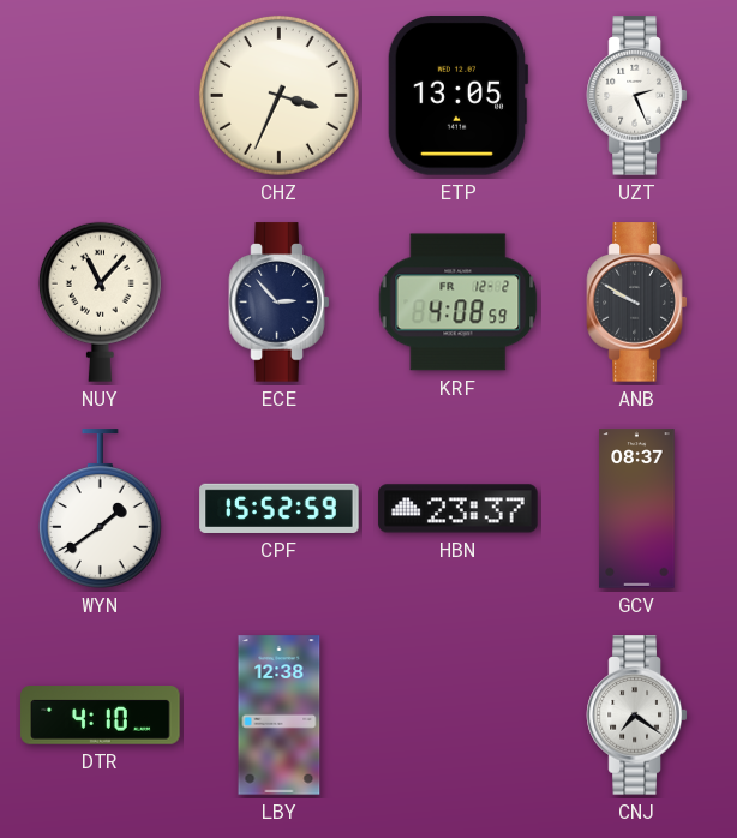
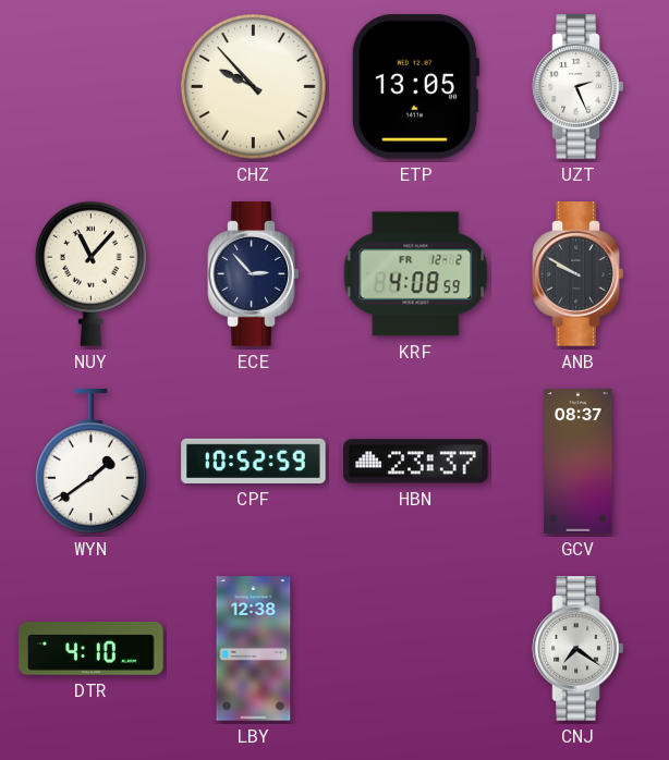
CHZ: 3:34 -> 9:53 (253, 86)
CPF: 15:52 -> 10:52 (254, 461)
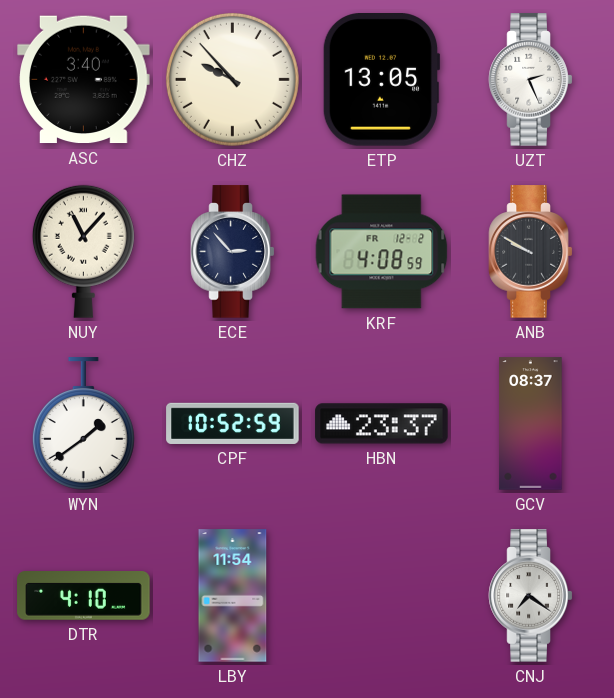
ASC: none -> 3:40 (84, 80)
LBY: 12:38 -> 11:54 (233, 596)
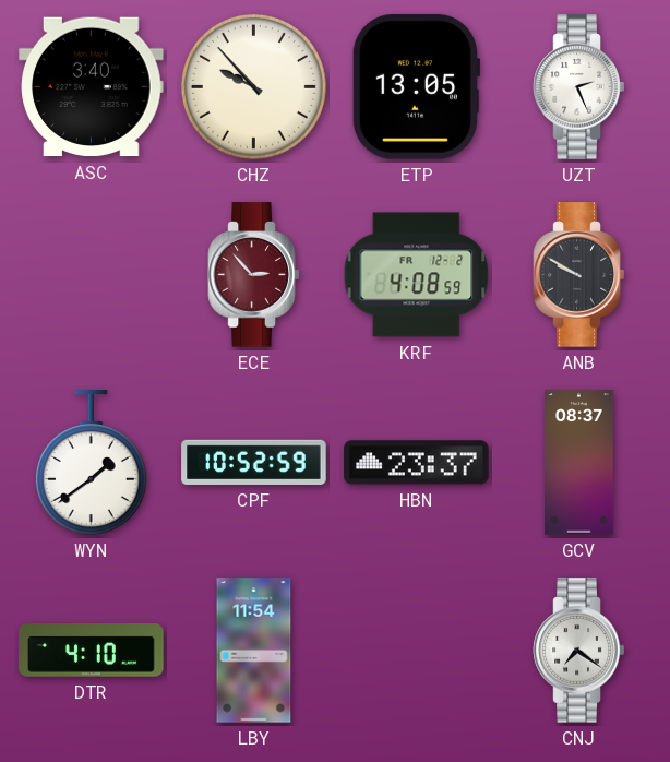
NUY: 11:07 -> none (83, 251)
ECE dial: navy -> burgundy (254, 275)
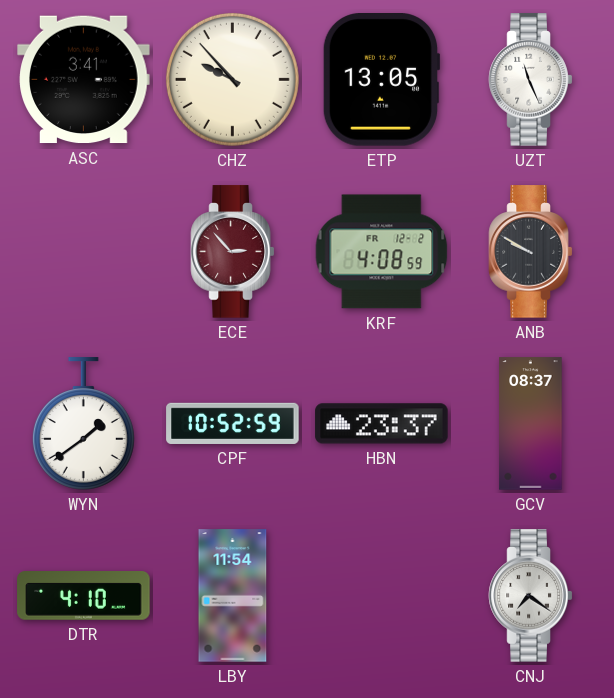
ASC: 3:40 -> 3:41 (84, 80)
UZT: 2:26 -> 11:26 (531, 80)
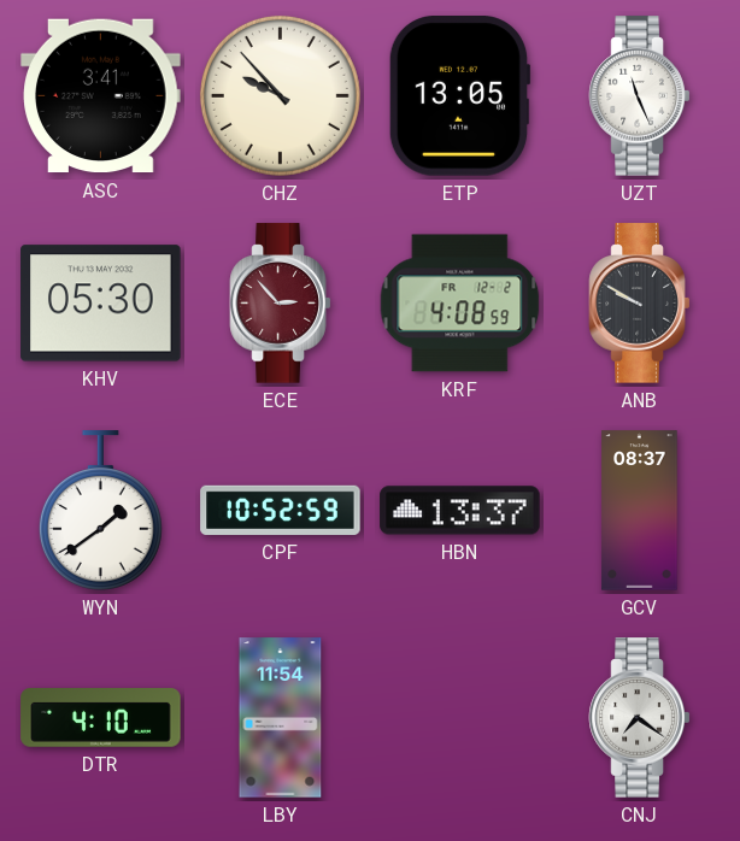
KHV: none -> 05:30 (101, 304)
HBN: 23:37 -> 13:37 (460, 511)
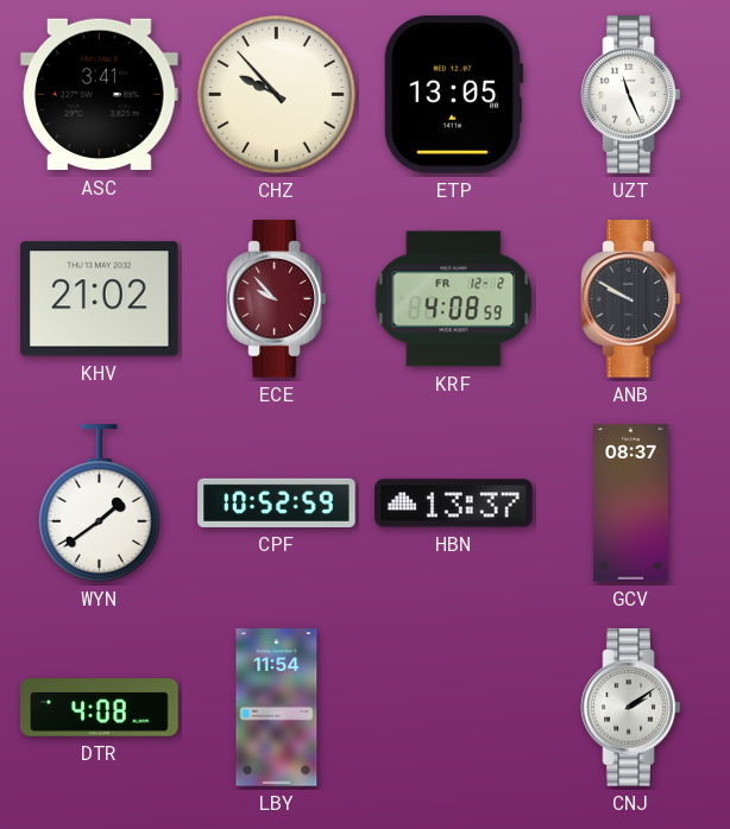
KHV: 05:30 -> 21:02 (100, 299)
ECE: 2:53 -> 9:53 (277, 299)
DTR: 4:10 -> 4:08 (100, 708)
CNJ: 7:21 -> 2:09 (631, 708)
